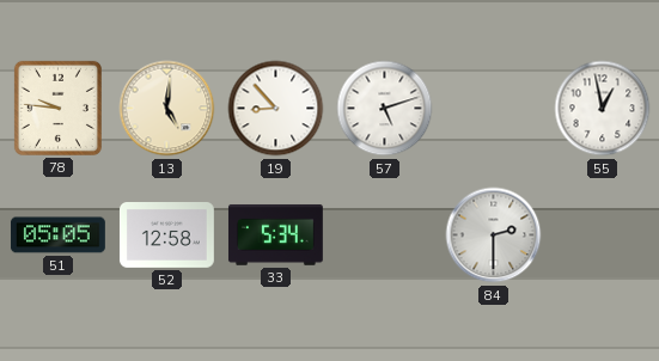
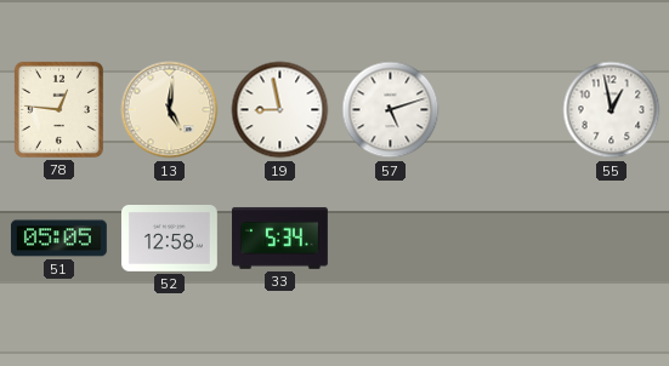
78: 9:46 -> 12:46 (58, 109)
19: 8:53 -> 8:58 (280, 110)
84: 2:30 -> none (494, 235)
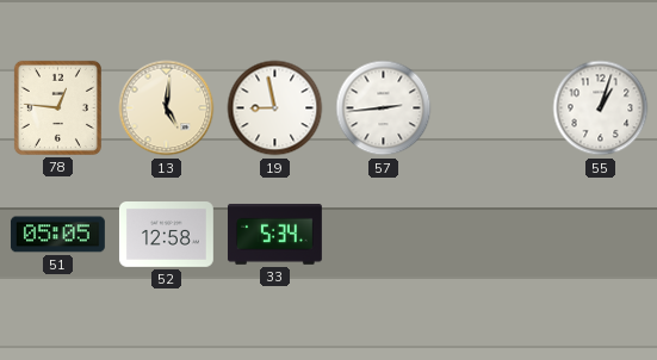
57: 5:12 -> 2:44 (384, 108)
55: 12:58 -> 1:03 (601, 108)
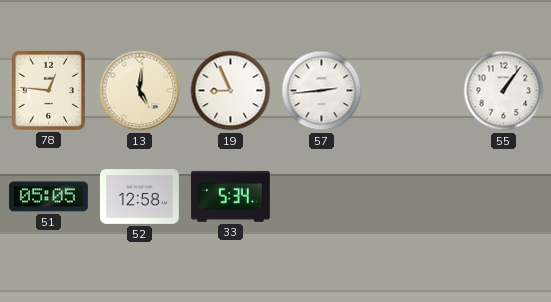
19: 8:58 -> 8:56 (231, 91)
55: 1:03 -> 1:06 (504, 91)
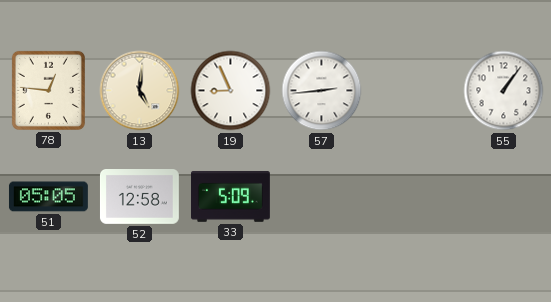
33: 5:34 -> 5:09 (230, 196)
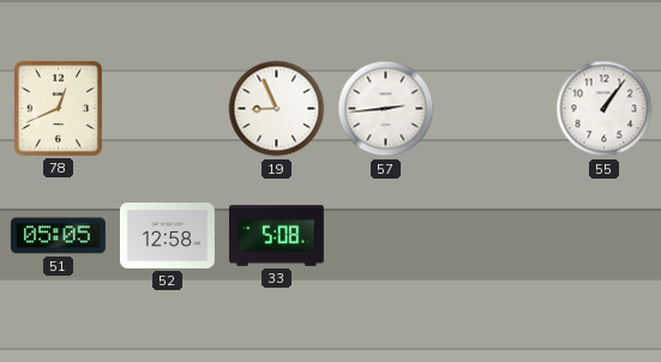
78: 12:46 -> 12:41 (58, 108)
13: 5:01 -> none (140, 91)
33: 5:09 -> 5:08 (276, 235)
